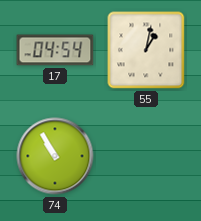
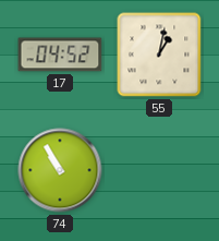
17: 04:54 -> 04:52 (60, 55)
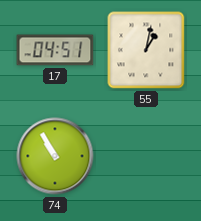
17: 04:52 -> 04:51 (55, 50)
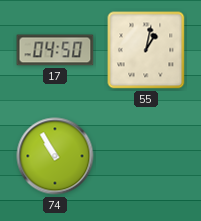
17: 04:51 -> 04:50 (55, 50)
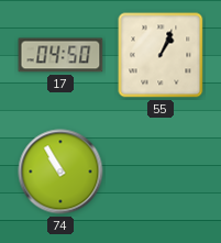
55: 1:02 -> 1:04 (161, 55)
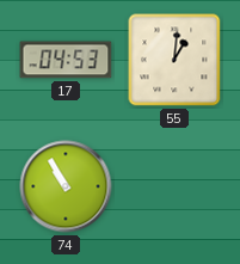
17: 04:50 -> 04:53 (66, 60)
55: 1:04 -> 1:01 (174, 60)
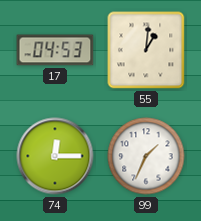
74: 10:55 -> 12:15 (55, 156)
99: none -> 1:34 (146, 156)
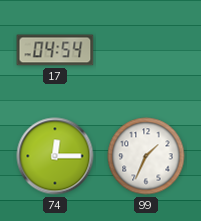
17: 04:53 -> 04:54 (55, 50)
55: 1:01 -> none (146, 50)
